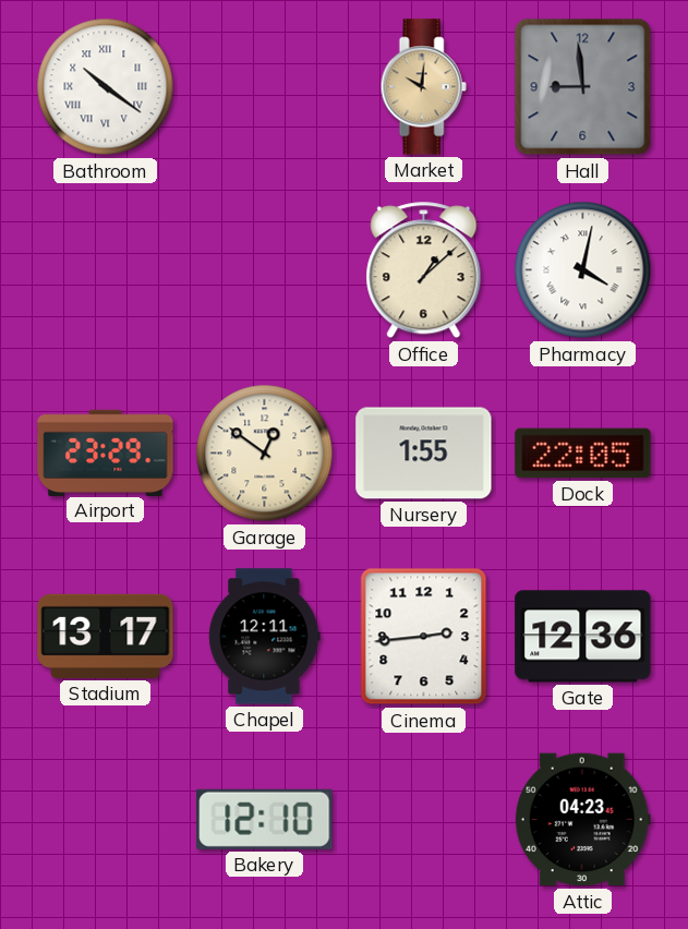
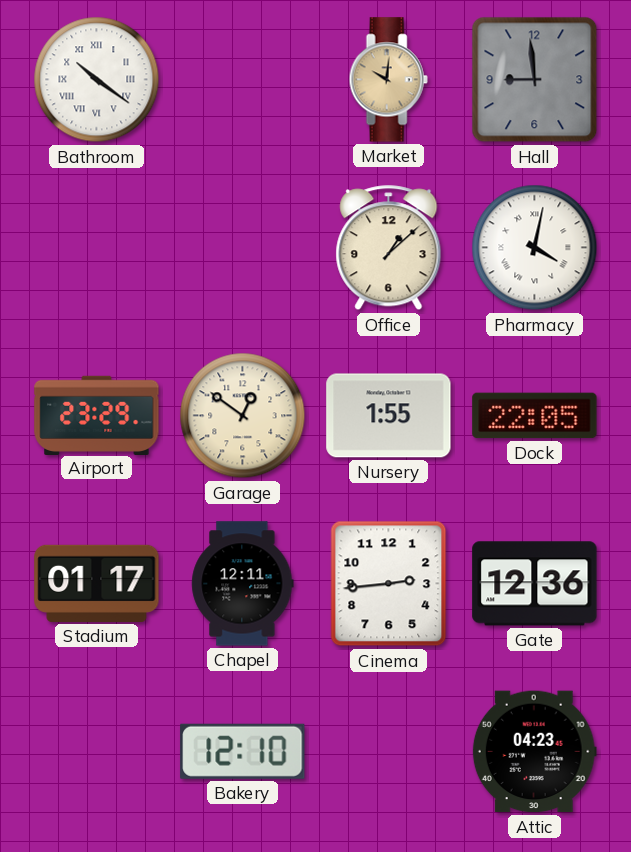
Stadium: 13:17 -> 01:17 (97, 583)
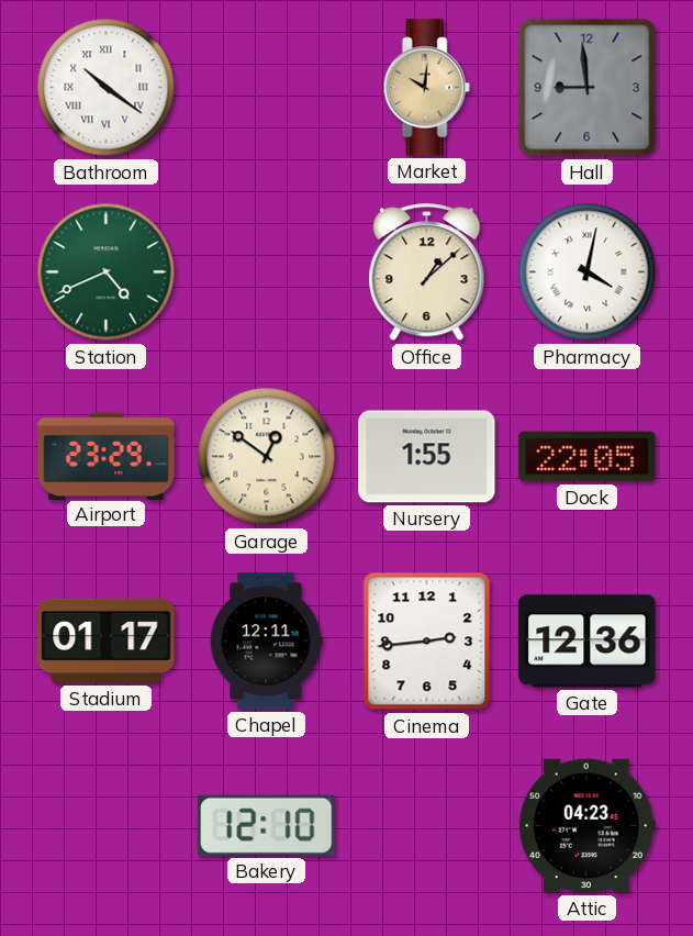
Station: none -> 4:41 (107, 272)
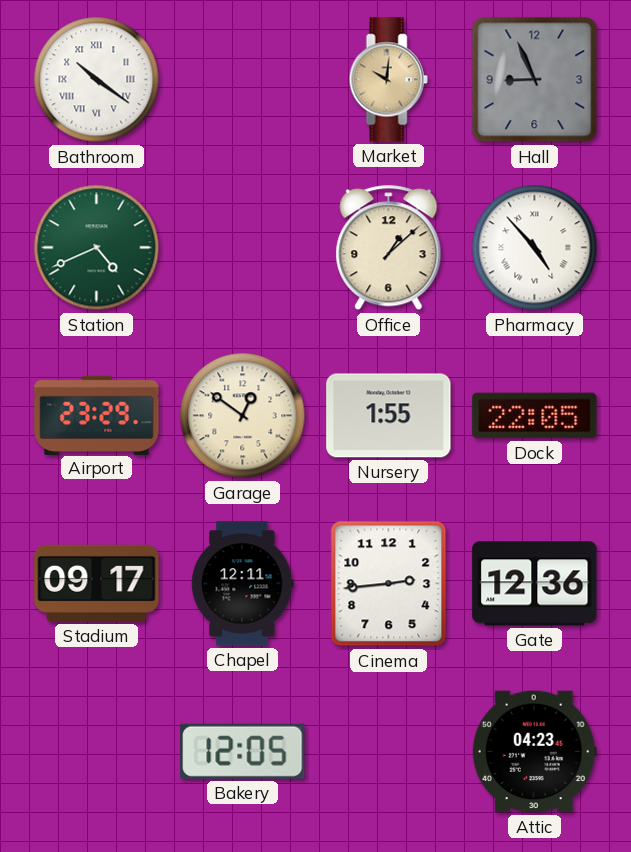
Hall: 8:59 -> 8:56 (535, 80)
Pharmacy: 4:02 -> 4:53 (535, 248)
Stadium: 01:17 -> 09:17 (97, 583)
Bakery: 12:10 -> 12:05 (243, 751)
